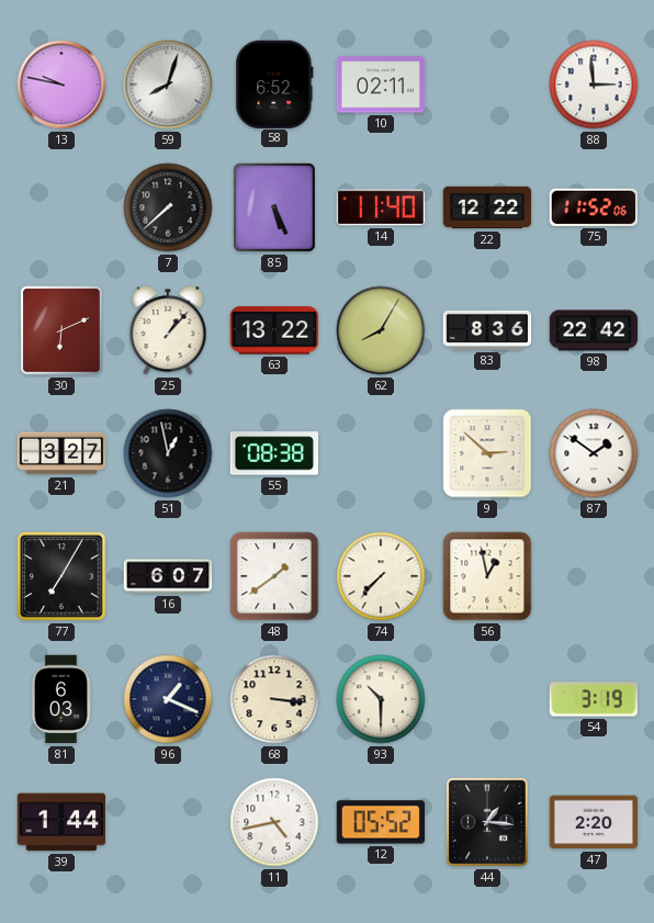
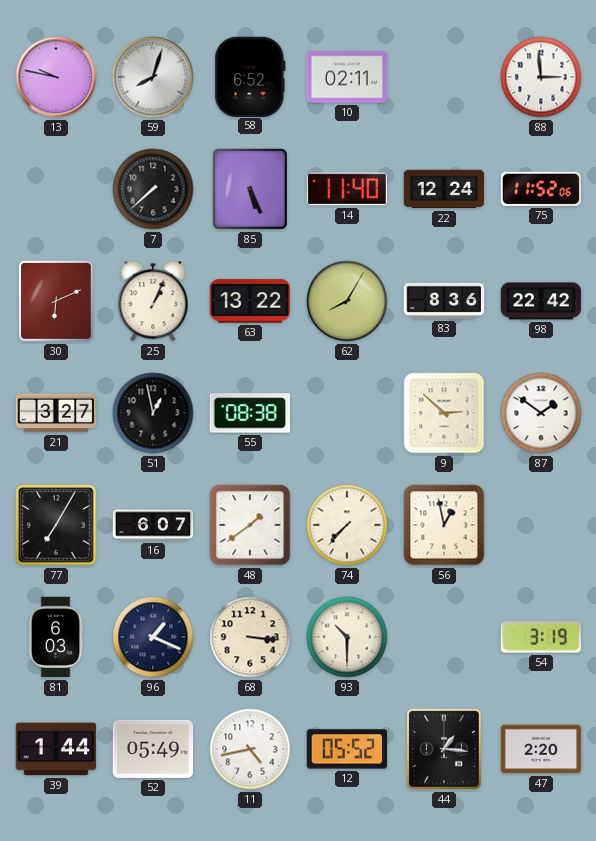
22: 12:22 -> 12:24 (444, 189)
25: 1:07 -> 1:04 (153, 301)
52: none -> 05:49 (153, 749)
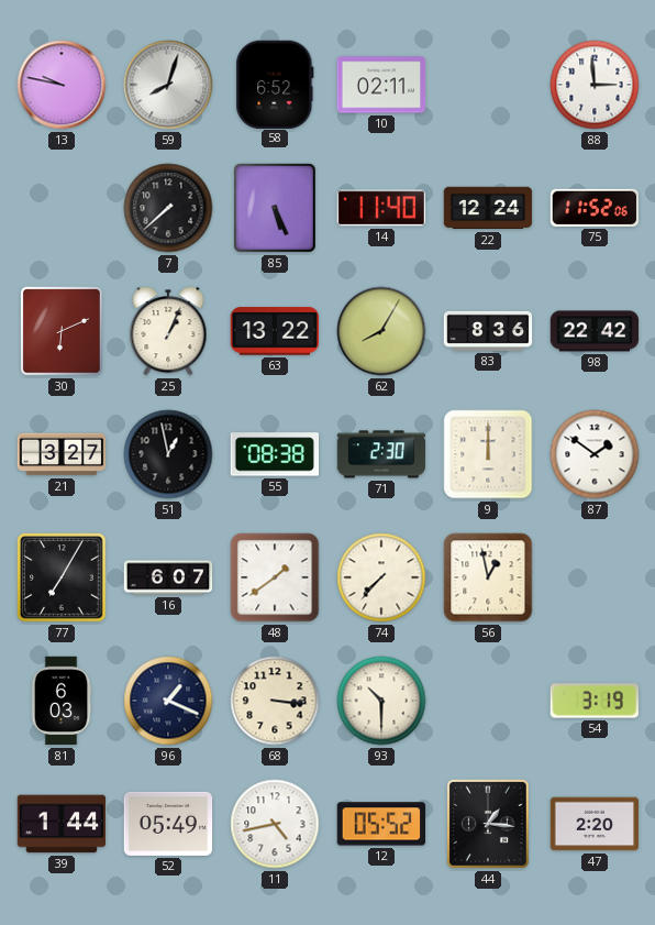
71: none -> 2:30 (381, 454)
9: 2:52 -> 12:00 (488, 454)
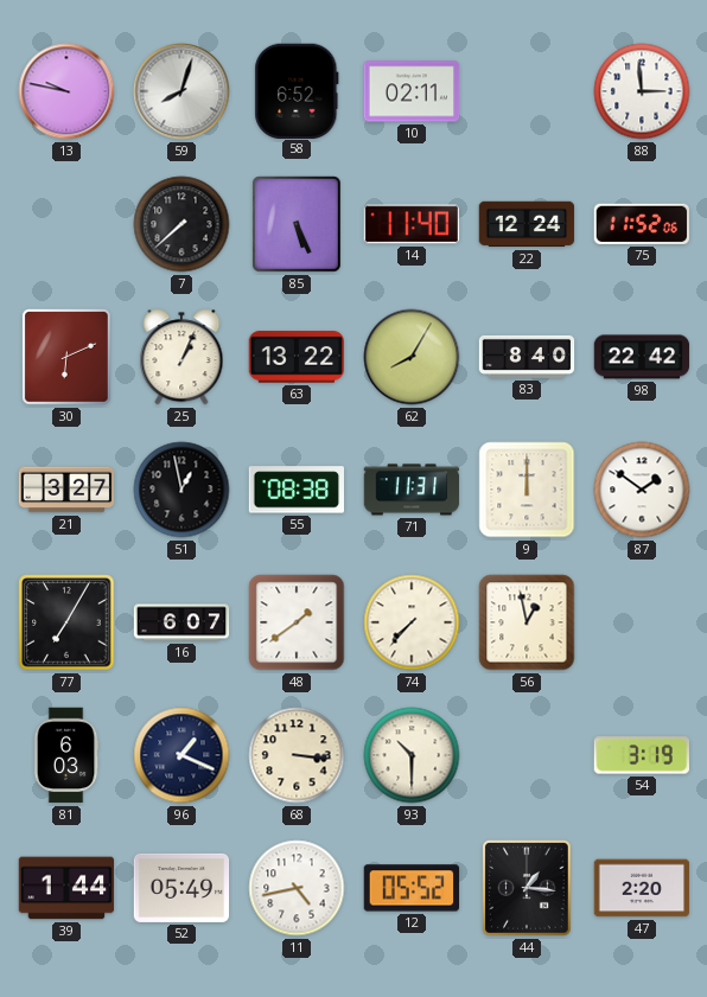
83: 8:36 -> 8:40 (527, 357)
71: 2:30 -> 11:31 (412, 490)
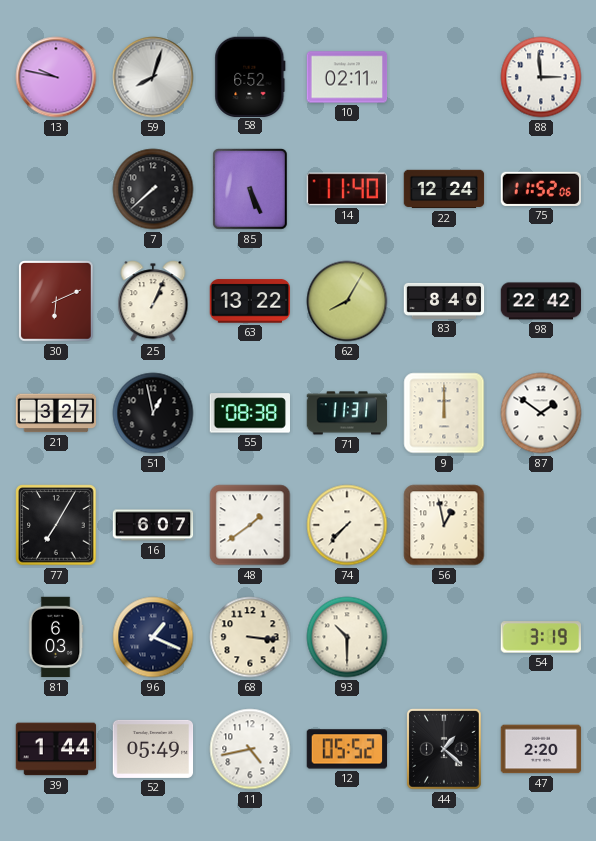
44: 1:16 -> 1:22 (445, 749)
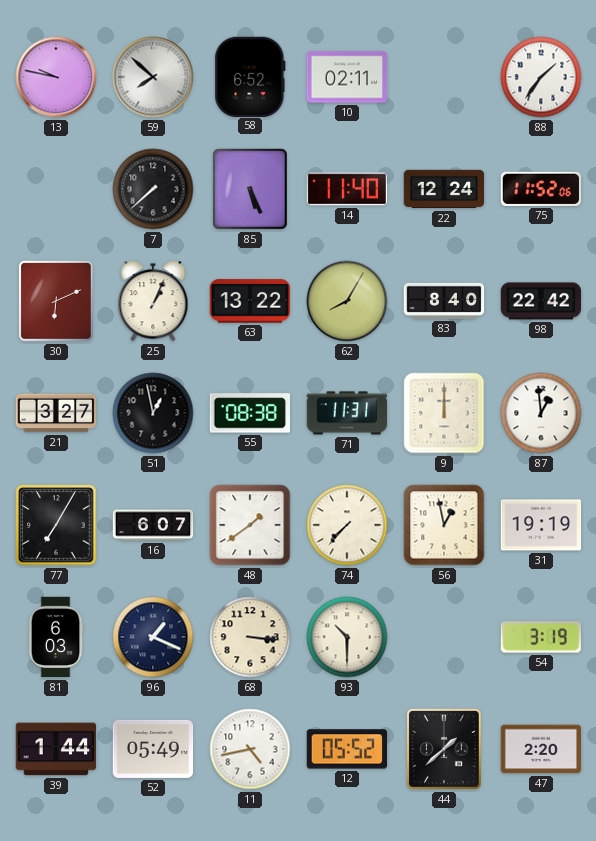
59: 8:03 -> 7:52 (153, 77)
88: 2:59 -> 1:36 (541, 77)
87: 1:51 -> 12:59 (541, 413)
31: none -> 19:19 (541, 525)
44: 1:22 -> 1:38 (445, 749)
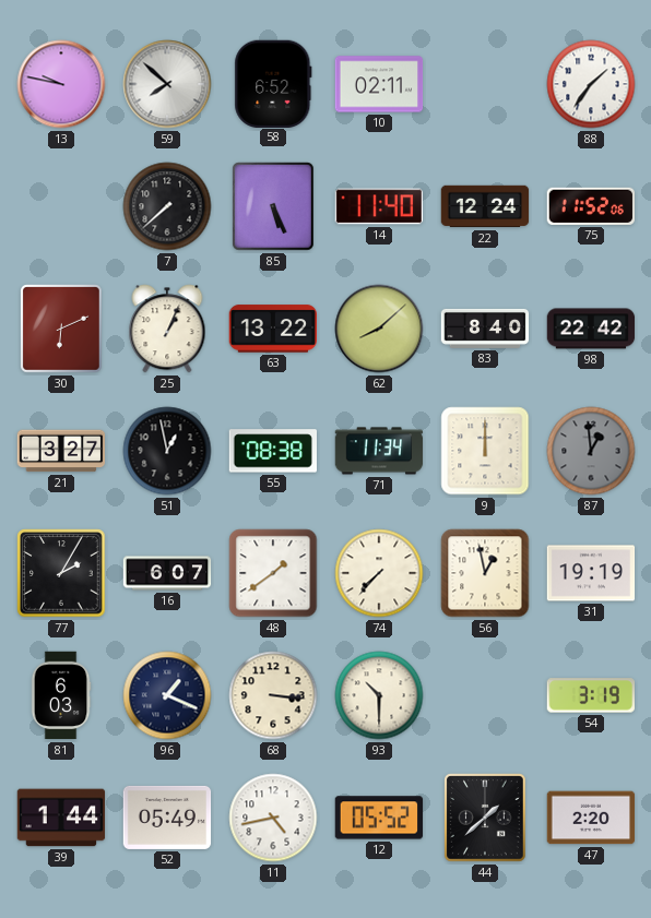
62: 8:05 -> 8:08 (379, 329)
71: 11:31 -> 11:34 (379, 451)
87 dial: white -> grey (591, 451)
77: 7:05 -> 2:05 (61, 573)
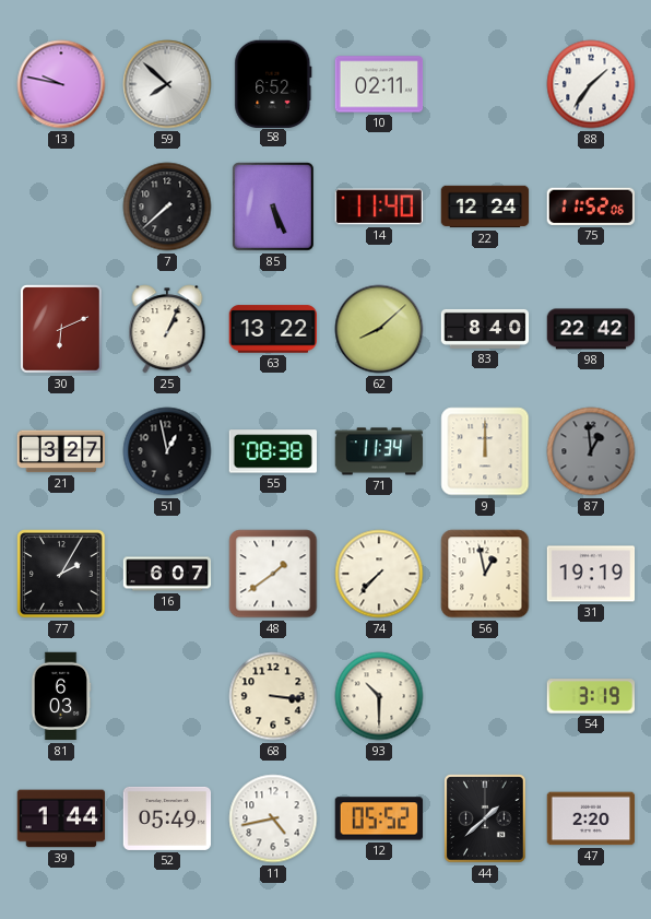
96: 1:19 -> none (167, 695)
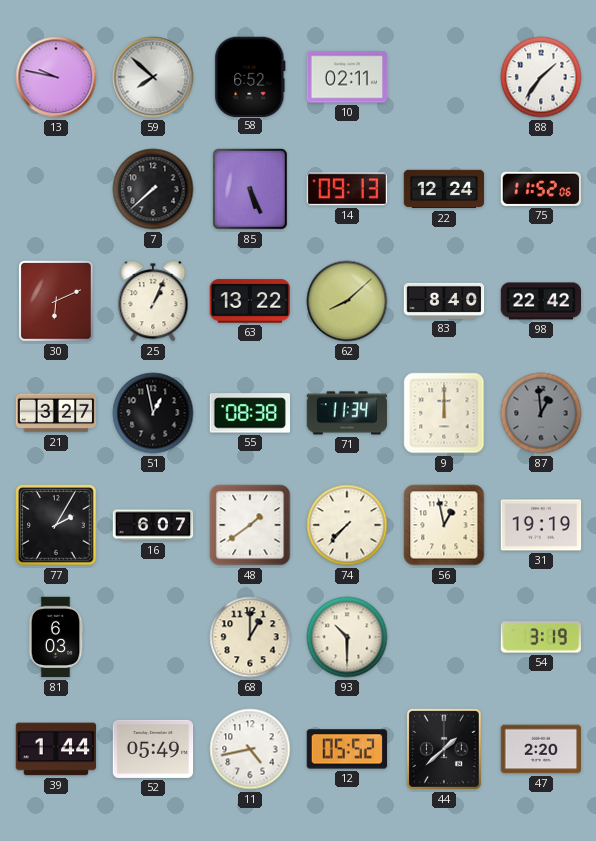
14: 11:40 -> 09:13 (347, 189)
68: 3:16 -> 1:00 (250, 637)
